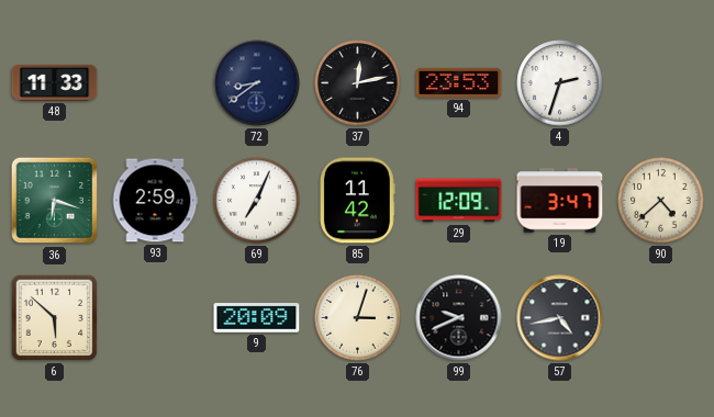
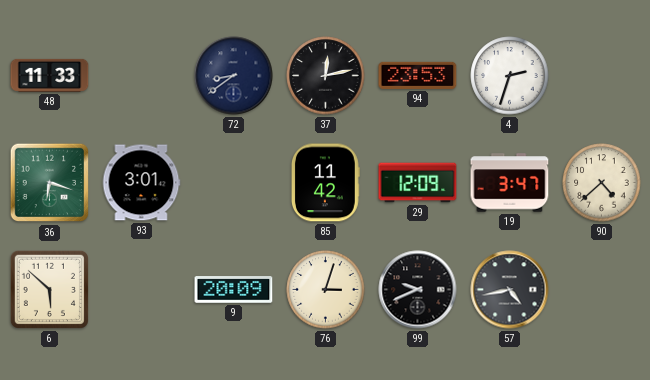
93: 2:59 -> 3:01 (141, 183)
69: 7:04 -> none (257, 201)
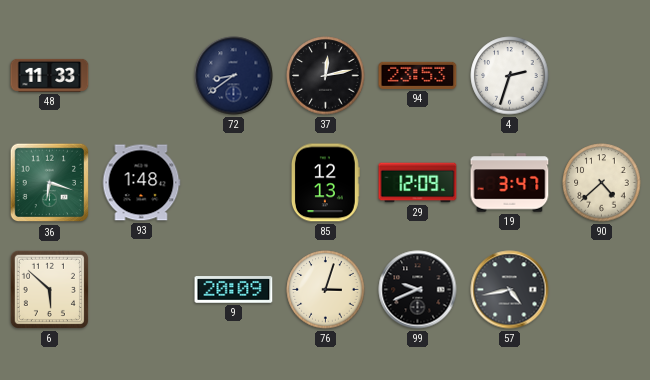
93: 3:01 -> 1:48 (141, 183)
85: 11:42 -> 12:13 (325, 183)
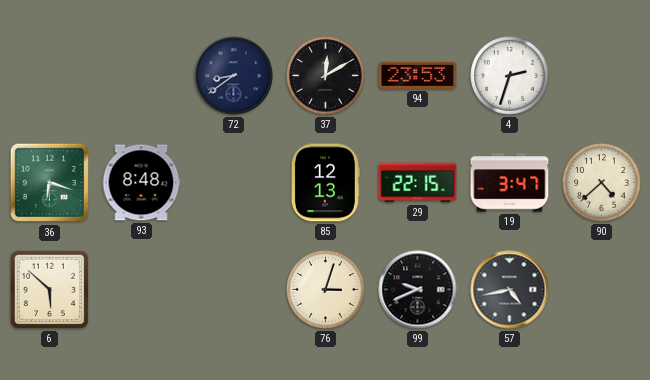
48: 11:33 -> none (50, 75)
37: 12:13 -> 12:10 (326, 76)
93: 1:48 -> 8:48 (141, 183)
29: 12:09 -> 22:15 (418, 183)
9: 20:09 -> none (234, 290)
